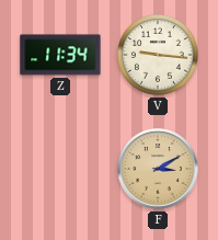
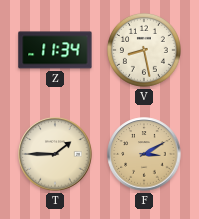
V: 9:16 -> 8:28 (144, 50)
T: none -> 1:45 (55, 154)
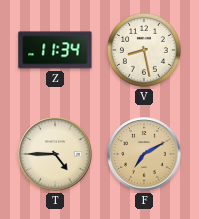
T: 1:45 -> 4:45 (55, 154)
F: 3:10 -> 7:10 (144, 154)
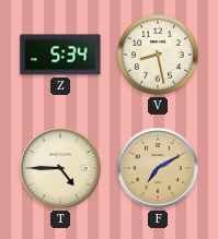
Z: 11:34 -> 5:34 (60, 55)
